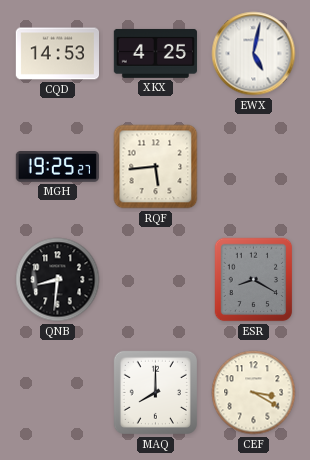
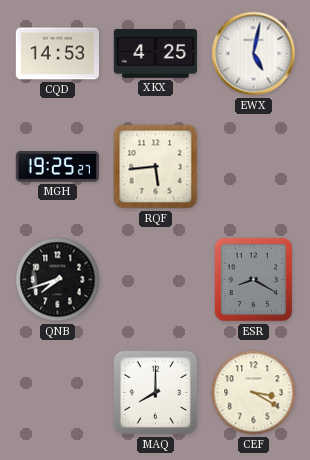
QNB: 8:31 -> 7:42 (58, 280)
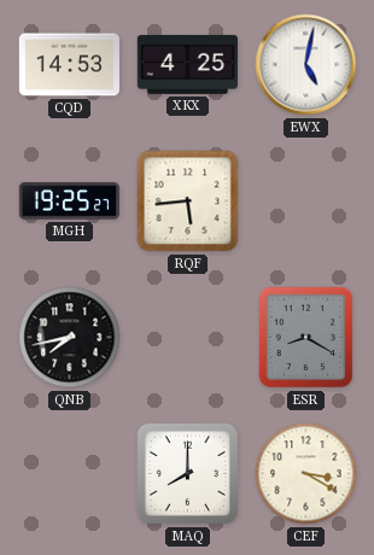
QNB: 7:42 -> 7:43 (70, 338)
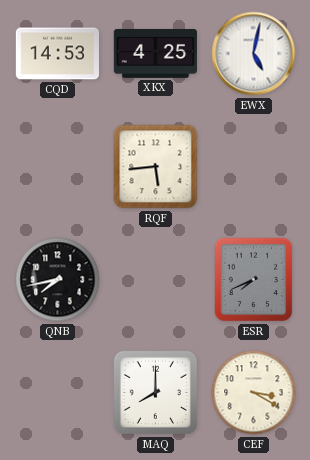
MGH: 19:25 -> none (69, 201)
ESR: 8:20 -> 7:41 (254, 280)
